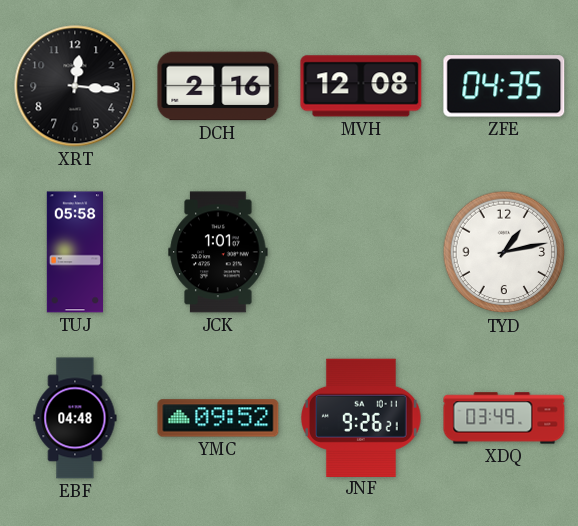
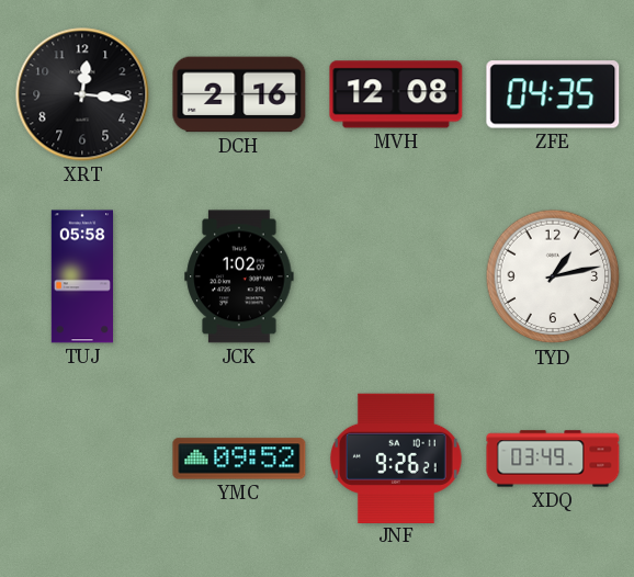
JCK: 1:01 -> 1:02 (239, 276)
EBF: 04:48 -> none (75, 418)
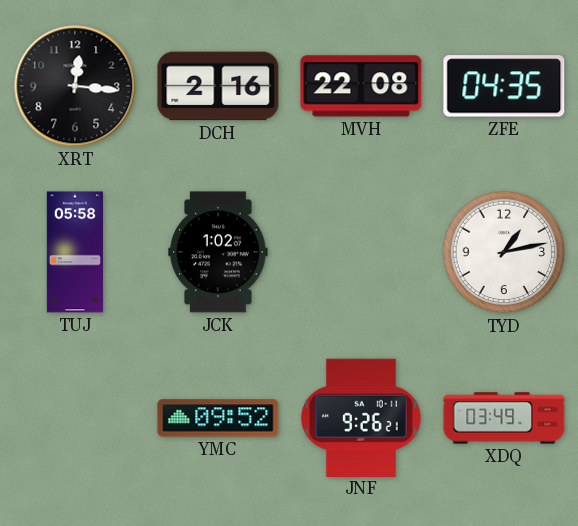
MVH: 12:08 -> 22:08 (361, 86)
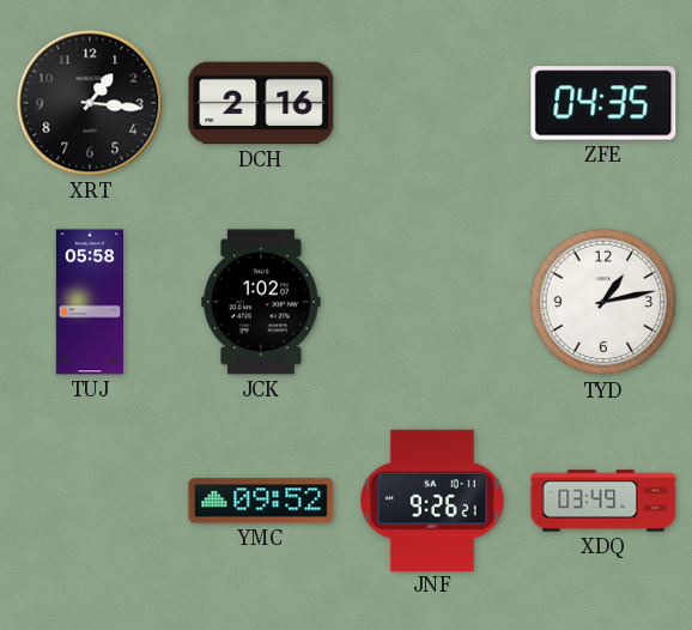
XRT: 12:16 -> 1:16 (90, 103)
MVH: 22:08 -> none (361, 86)
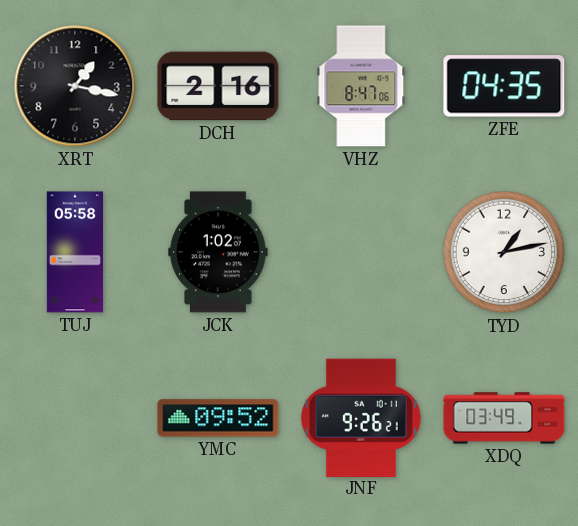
XRT: 1:16 -> 1:17 (75, 86)
VHZ: none -> 8:47 (361, 86)
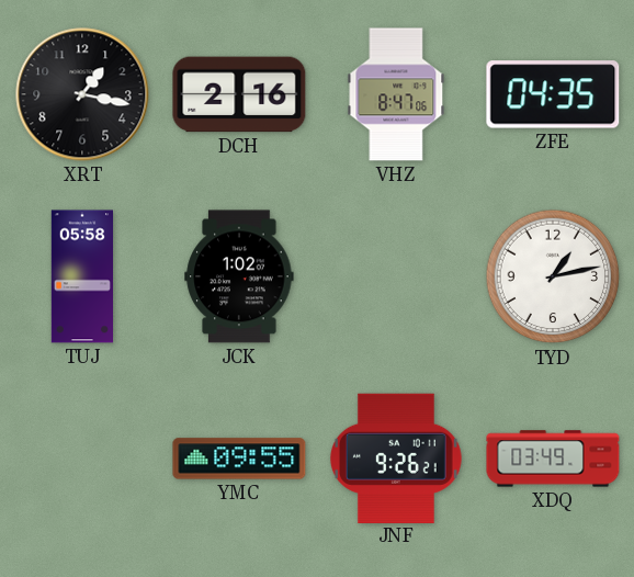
YMC: 09:52 -> 09:55 (239, 459)
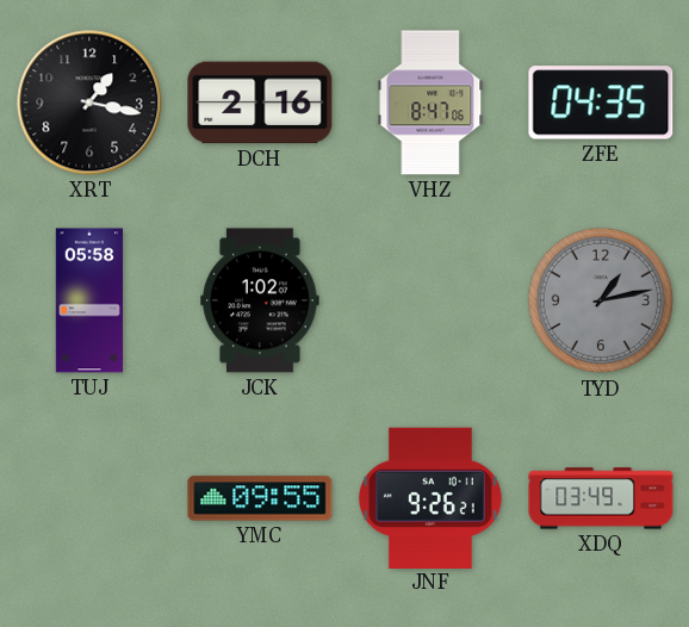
TYD dial: white -> grey (601, 300)
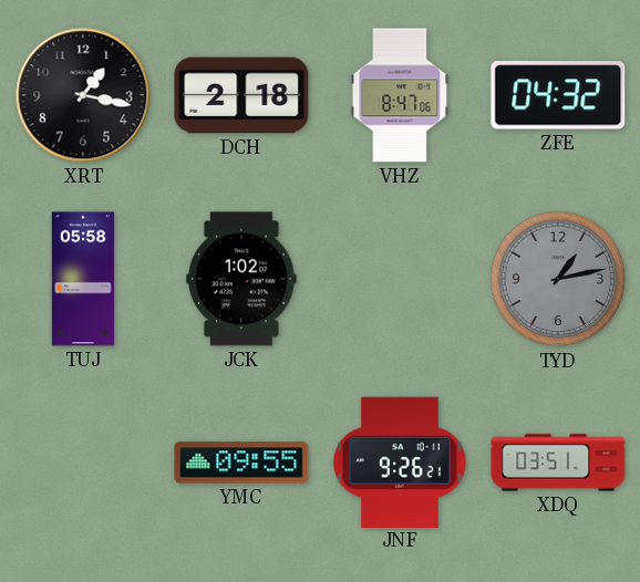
DCH: 2:16 -> 2:18 (241, 95)
ZFE: 04:35 -> 04:32 (558, 95)
XDQ: 03:49 -> 03:51 (558, 463)
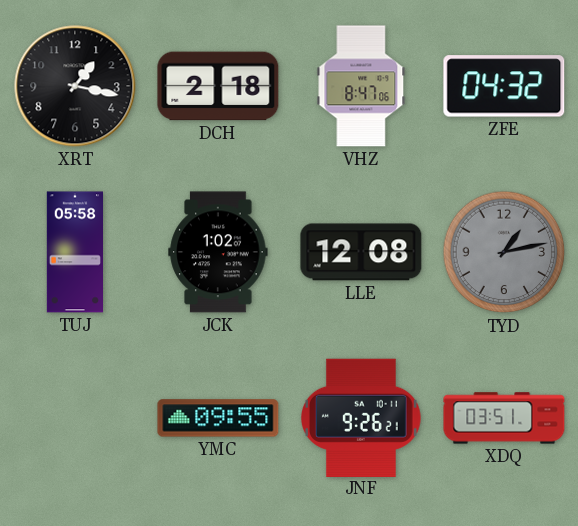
LLE: none -> 12:08 (361, 252)
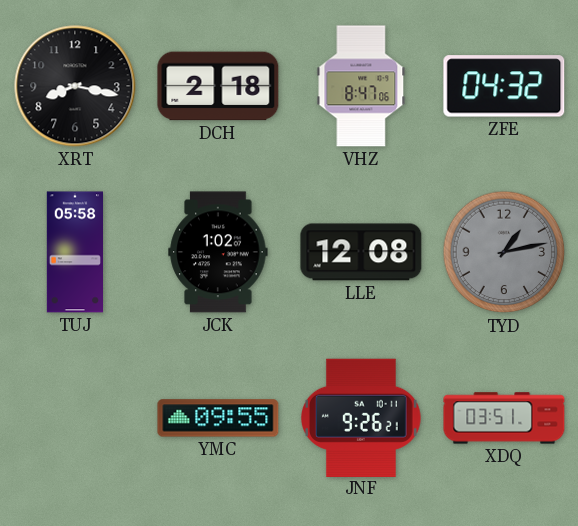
XRT: 1:17 -> 8:17 (75, 86)
